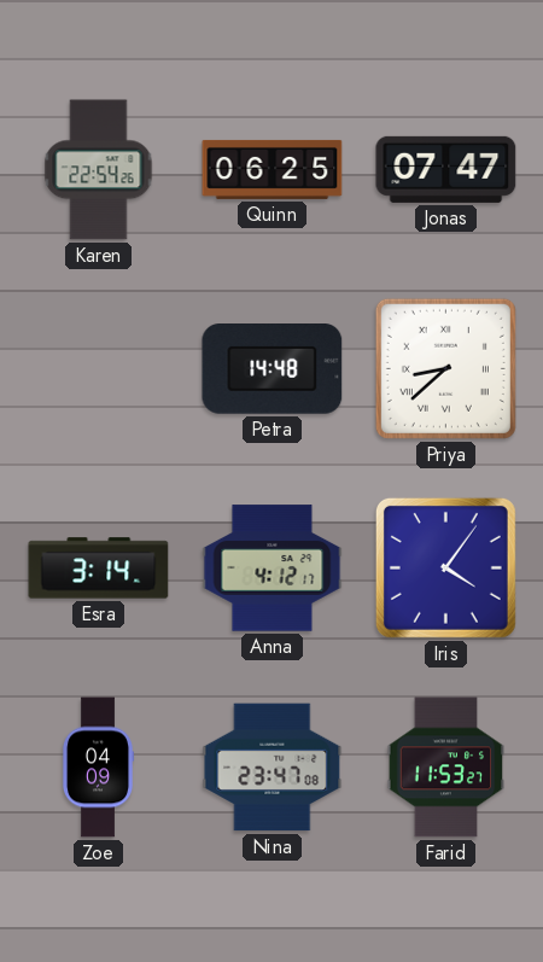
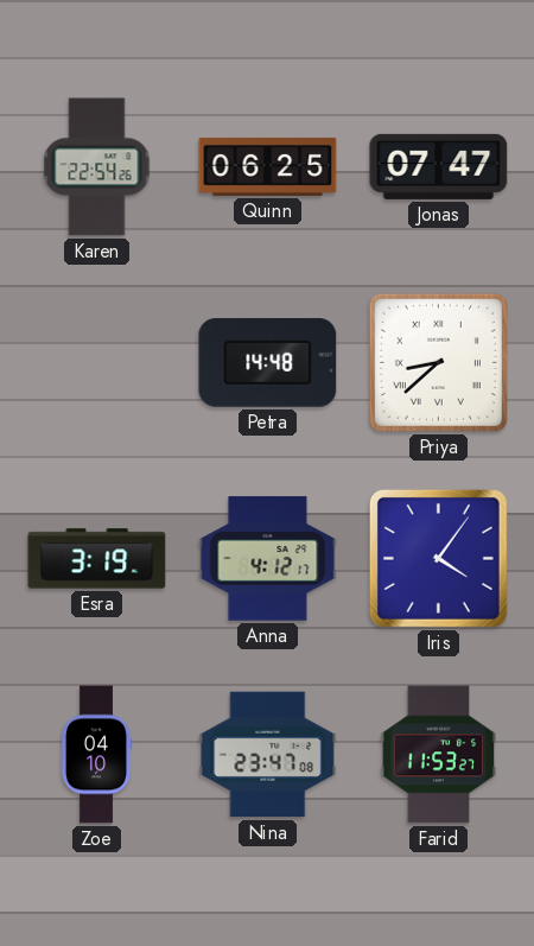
Esra: 3:14 -> 3:19 (97, 559)
Zoe: 04:09 -> 04:10 (95, 755)
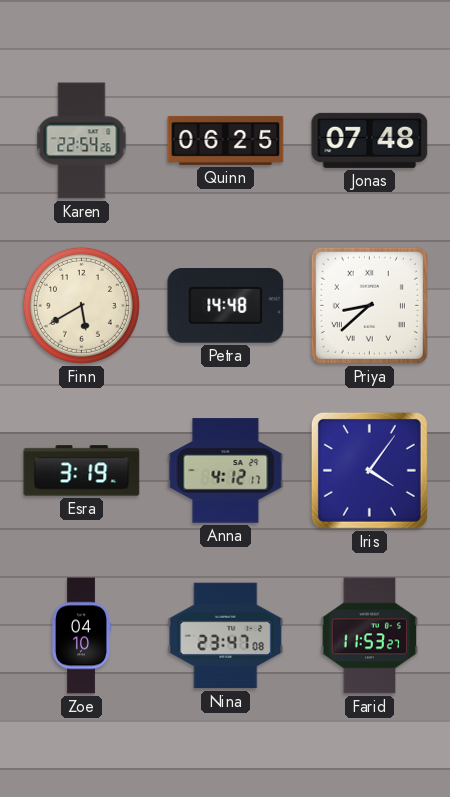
Jonas: 07:47 -> 07:48 (370, 140)
Finn: none -> 5:40 (81, 305)
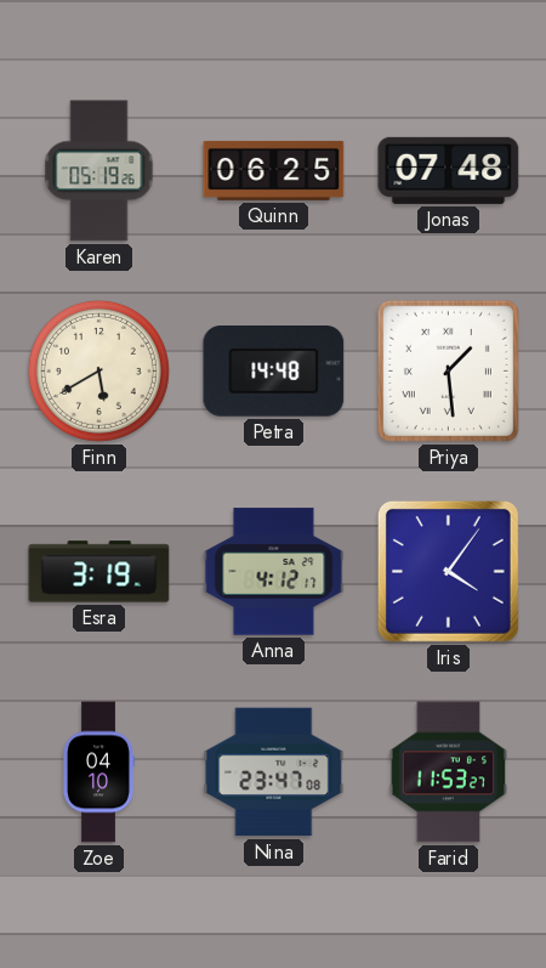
Karen: 22:54 -> 05:19 (99, 171)
Priya: 8:38 -> 1:29 (448, 370)
